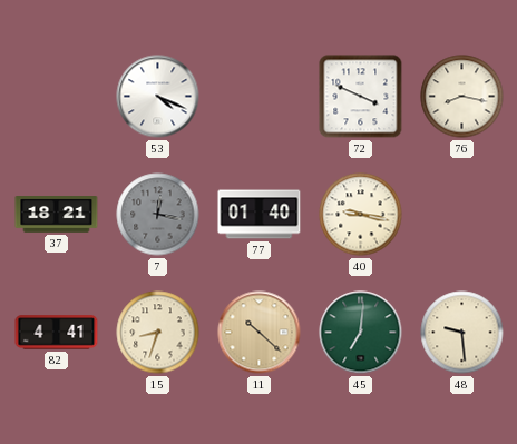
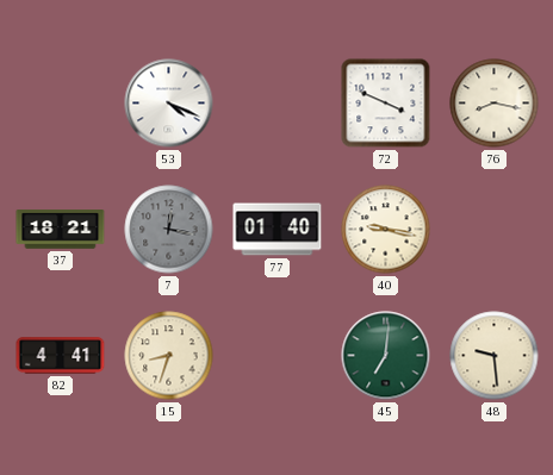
11: 10:22 -> none (260, 333)
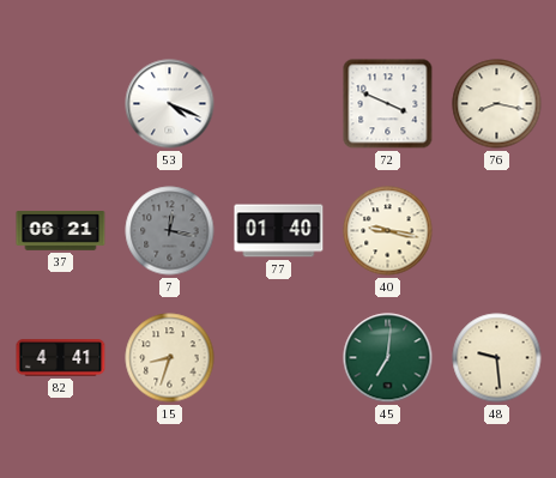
37: 18:21 -> 06:21 (61, 231)
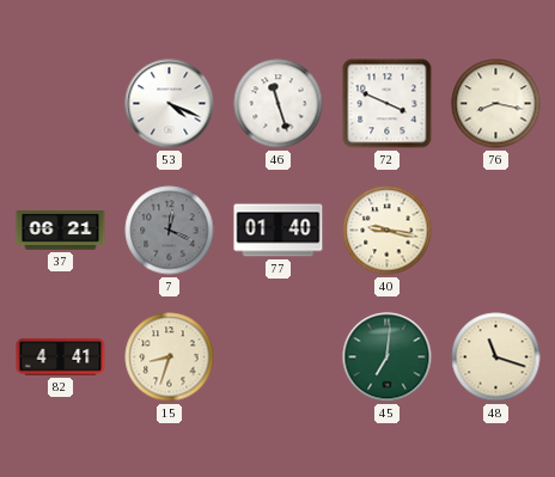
46: none -> 11:27 (279, 104)
7: 12:17 -> 12:19 (170, 231)
48: 9:29 -> 11:18 (496, 357)
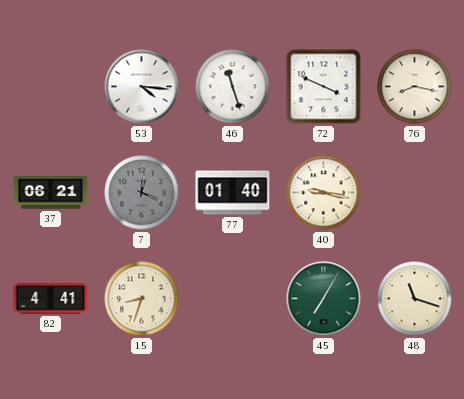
53: 4:19 -> 4:16 (142, 87)
45: 7:01 -> 7:05 (324, 299)
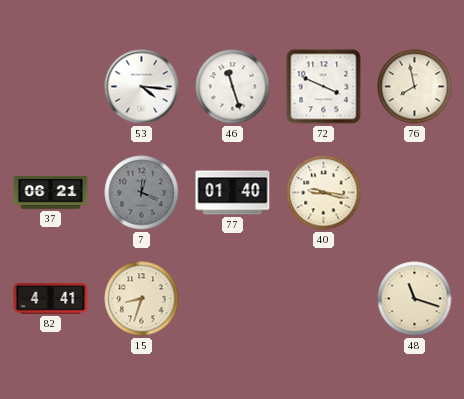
76: 8:17 -> 7:58 (415, 87)
45: 7:05 -> none (324, 299)
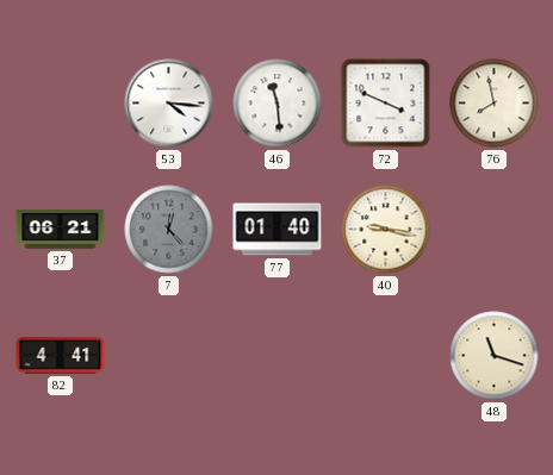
46: 11:27 -> 11:29 (278, 104)
7: 12:19 -> 12:23 (169, 230)
15: 8:33 -> none (142, 299)
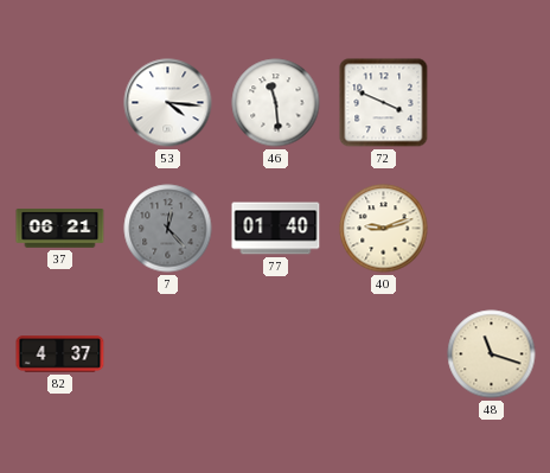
76: 7:58 -> none (495, 104)
40: 9:17 -> 9:12 (384, 229)
82: 4:41 -> 4:37 (60, 354)
